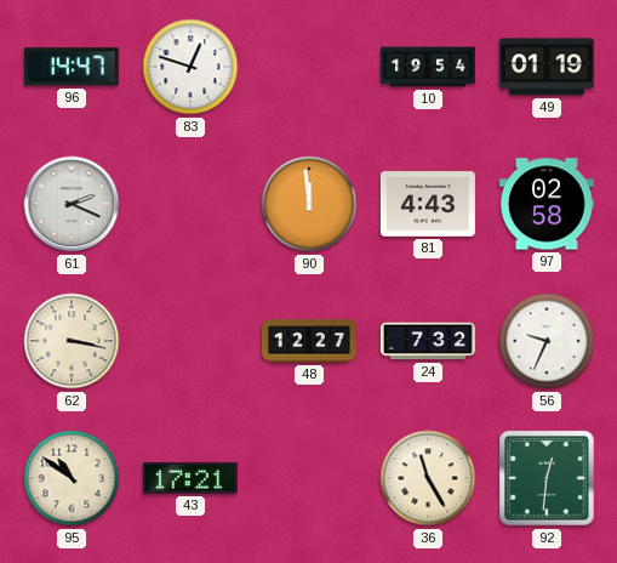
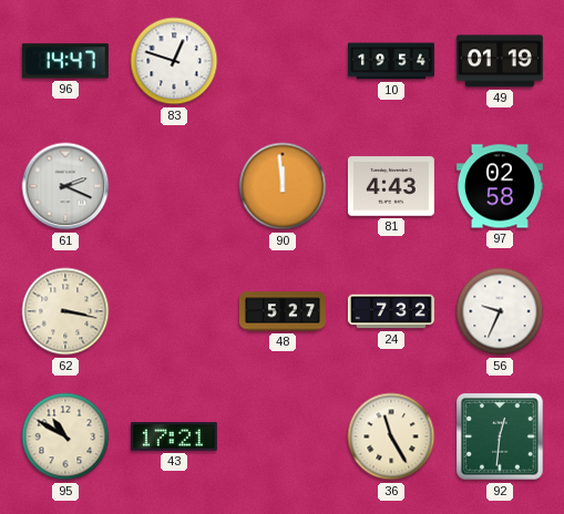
48: 12:27 -> 5:27 (283, 311)
95: 10:51 -> 10:50 (65, 436)
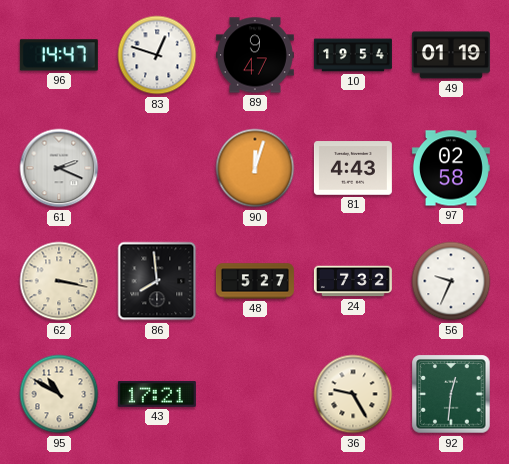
89: none -> 9:47 (255, 55)
90: 11:59 -> 12:03 (255, 168)
86: none -> 7:59 (157, 281)
36: 11:25 -> 9:25 (353, 394)
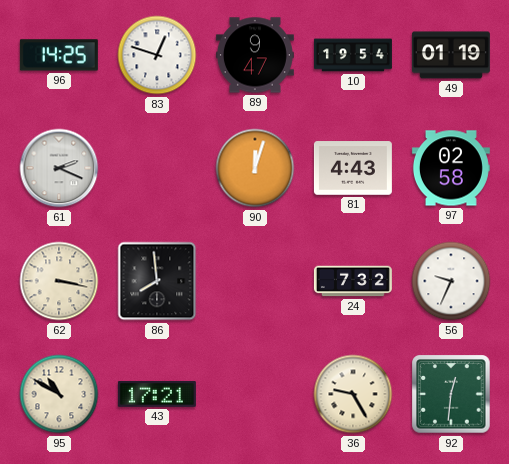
96: 14:47 -> 14:25 (59, 55)
48: 5:27 -> none (255, 281)
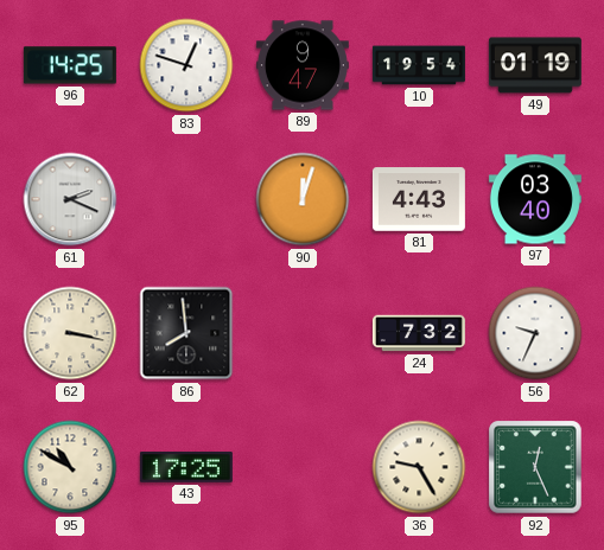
97: 02:58 -> 03:40 (535, 199)
43: 17:21 -> 17:25 (186, 467)
92: 12:31 -> 12:26 (535, 467)
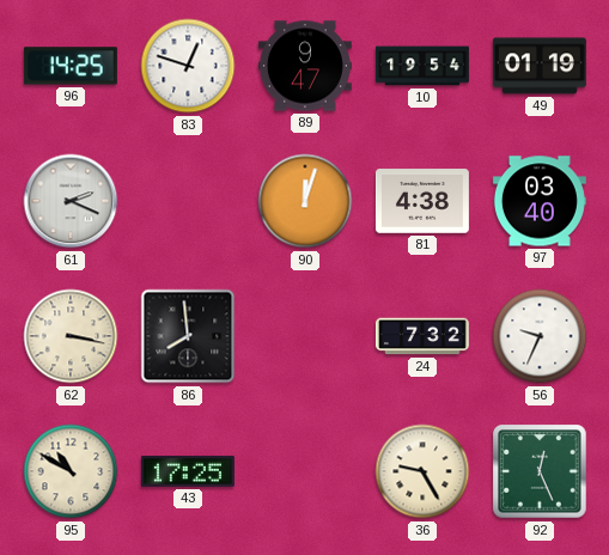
81: 4:43 -> 4:38 (422, 201)
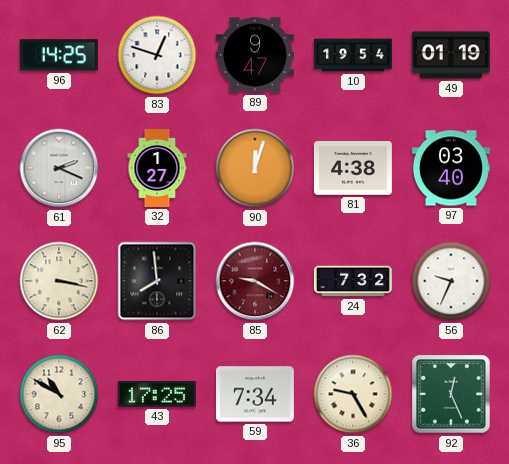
32: none -> 1:27 (157, 168)
85: none -> 9:20 (255, 281)
59: none -> 7:34 (255, 394)
